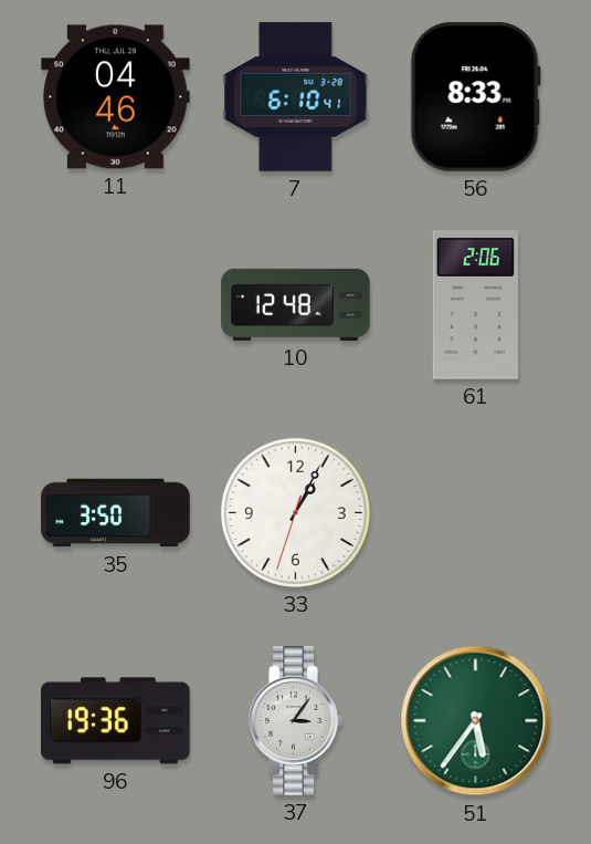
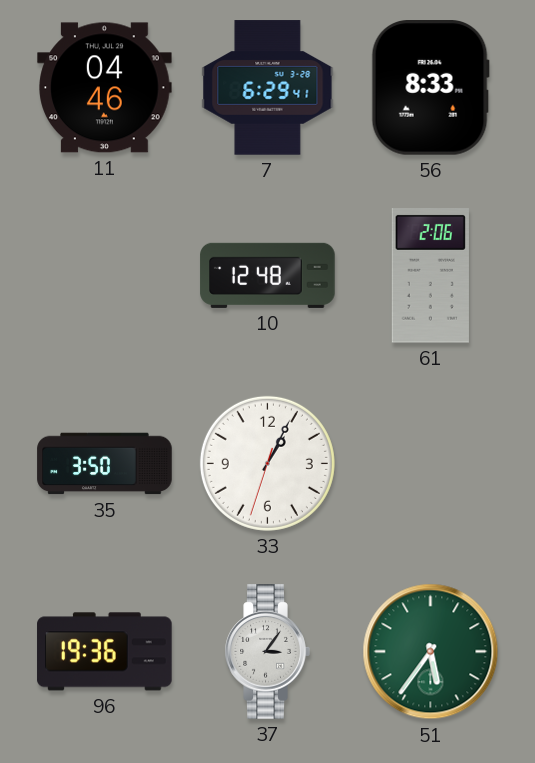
7: 6:10 -> 6:29 (268, 88)
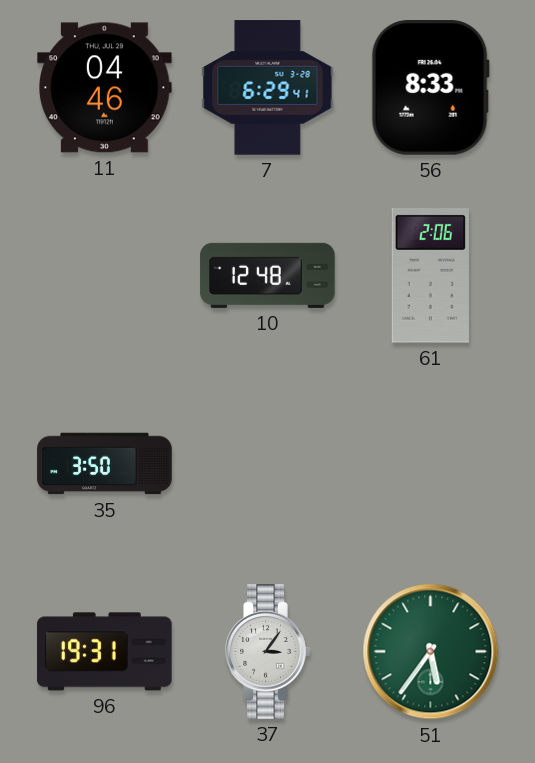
33: 1:04 -> none (267, 463)
96: 19:36 -> 19:31 (105, 652)
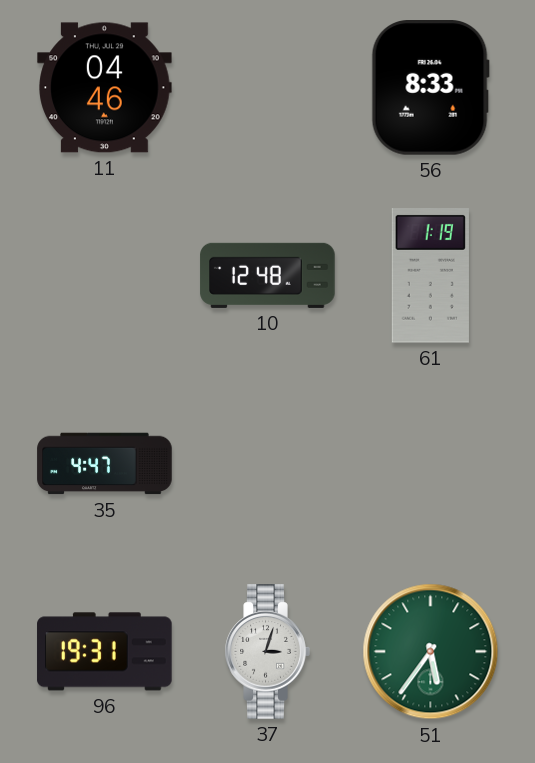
7: 6:29 -> none (268, 88)
61: 2:06 -> 1:19 (430, 276)
35: 3:50 -> 4:47 (105, 464)
37: 3:06 -> 3:03 (267, 652)
